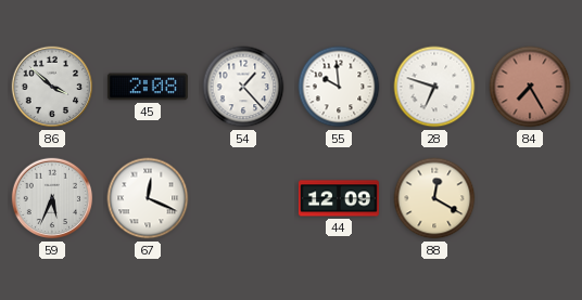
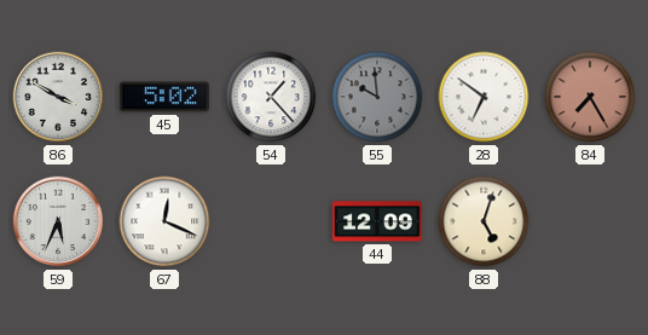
86: 3:52 -> 3:50 (58, 97)
45: 2:08 -> 5:02 (164, 97)
55 dial: white -> grey (377, 97)
28: 6:48 -> 6:51 (484, 97)
88: 12:20 -> 5:03 (484, 221)
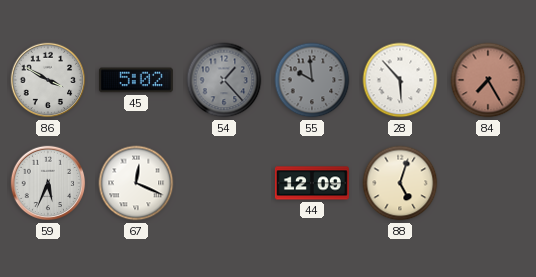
54 dial: white -> grey (224, 80)
28: 6:51 -> 5:53 (400, 80)
